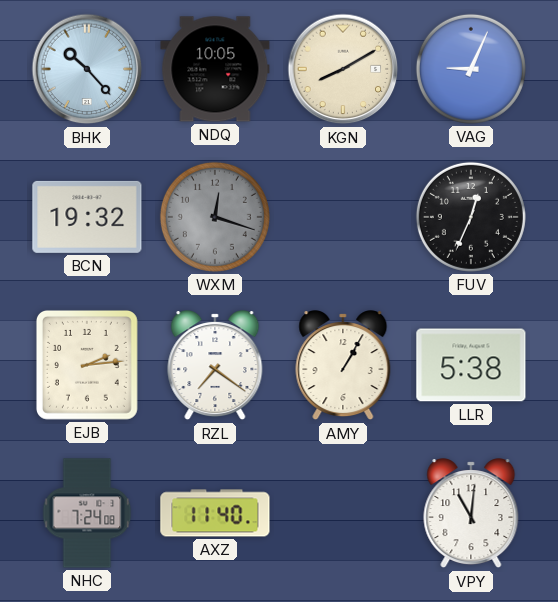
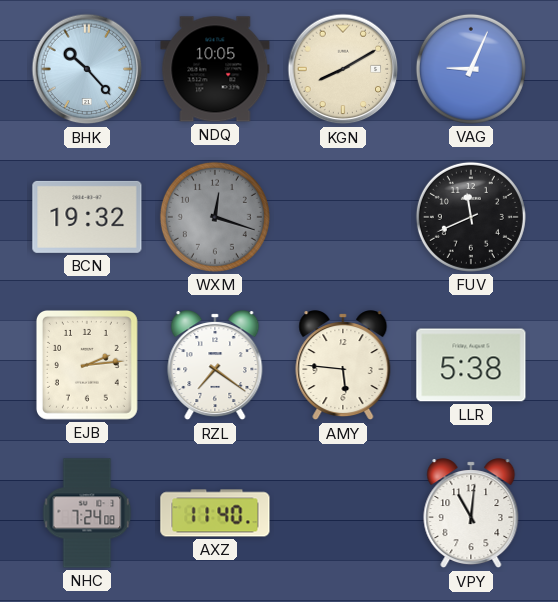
FUV: 12:34 -> 11:41 (471, 217)
AMY: 1:05 -> 5:46 (343, 366)
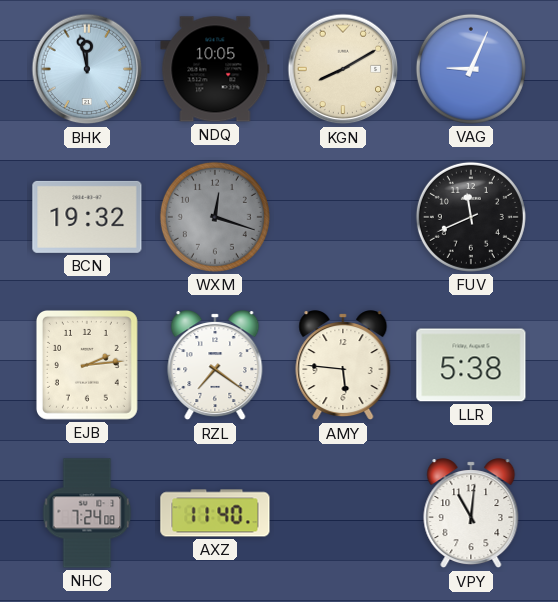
BHK: 10:23 -> 11:58 (87, 69)
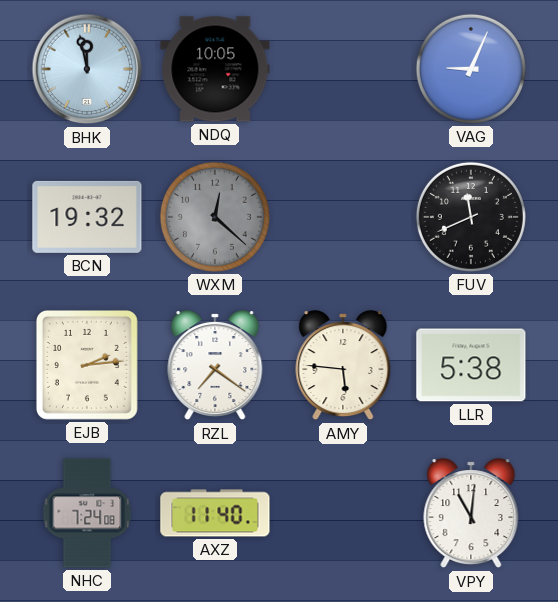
KGN: 8:10 -> none (343, 69)
WXM: 12:18 -> 12:22 (215, 217)
